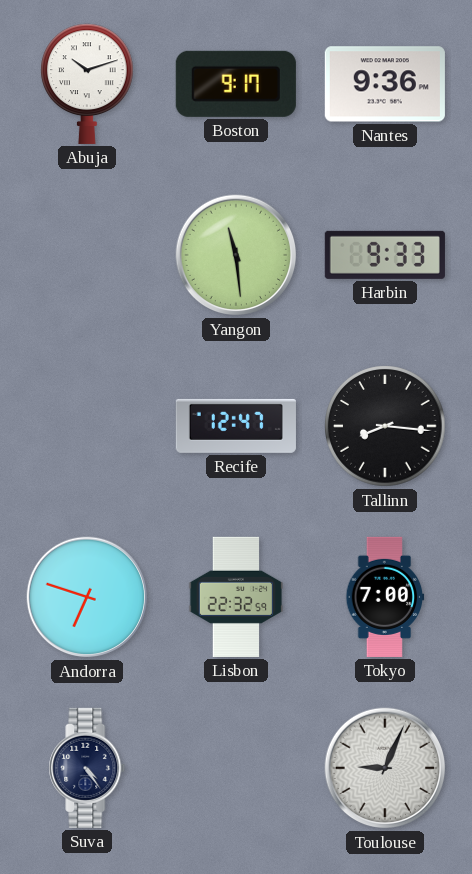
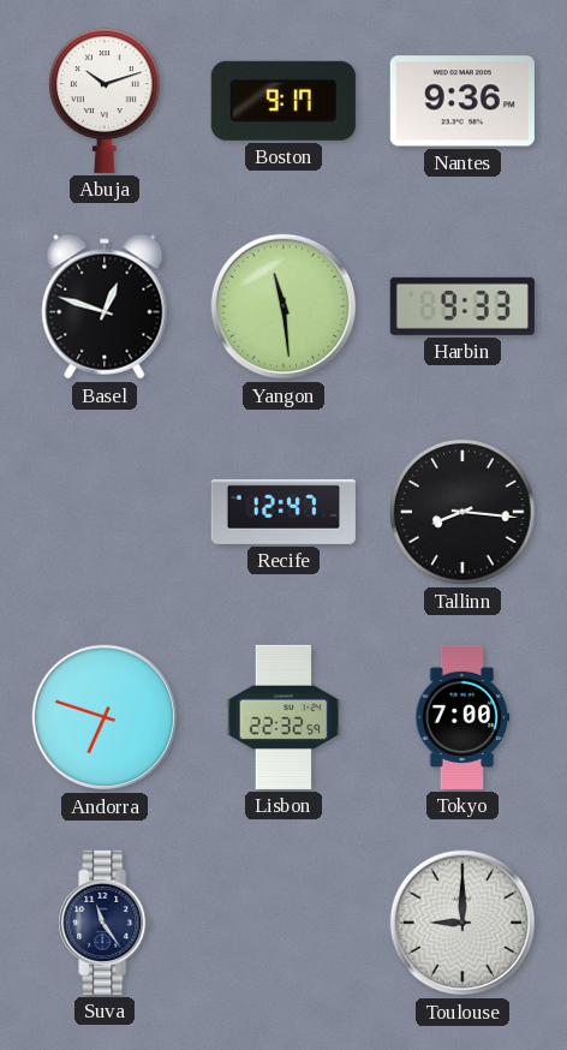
Basel: none -> 12:48 (105, 306)
Suva: 4:24 -> 11:24 (105, 923)
Toulouse: 9:04 -> 9:00 (462, 923)
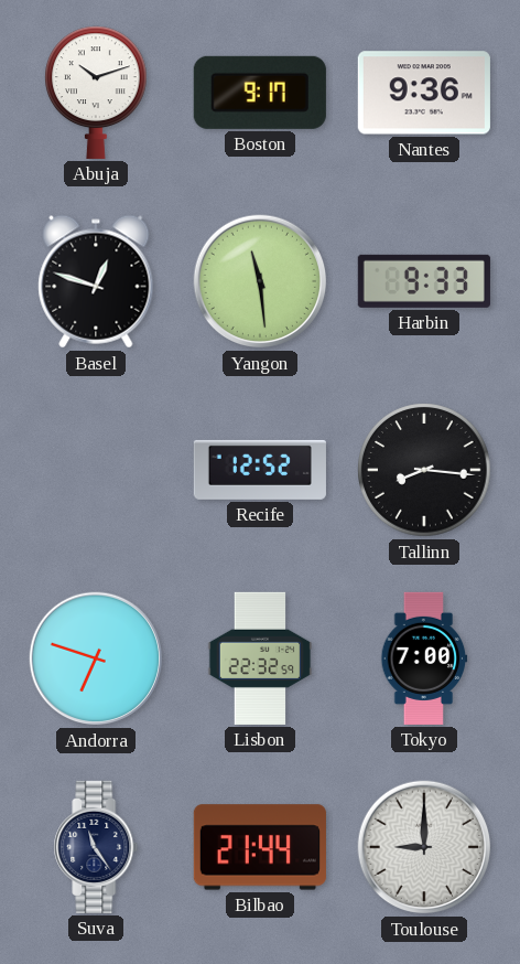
Recife: 12:47 -> 12:52 (260, 470)
Bilbao: none -> 21:44 (260, 847)
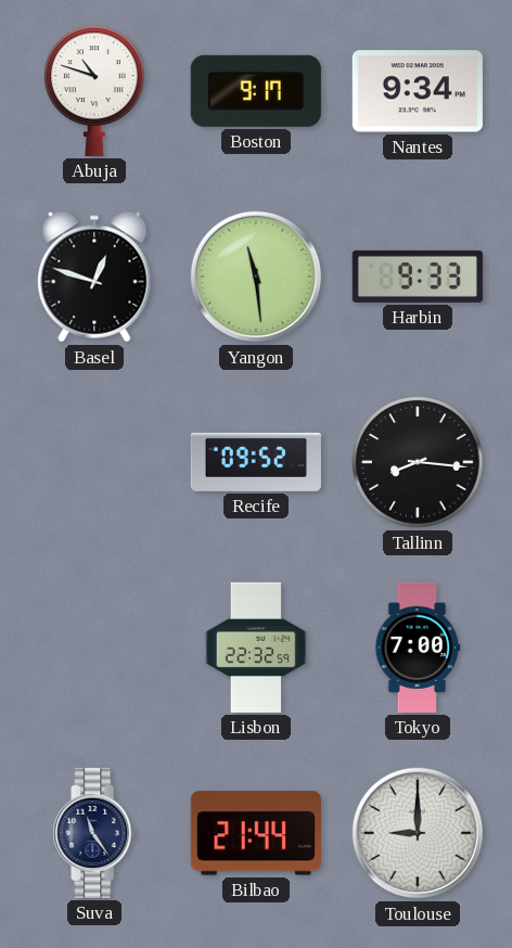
Abuja: 10:12 -> 10:48 (95, 91)
Nantes: 9:36 -> 9:34 (418, 91)
Recife: 12:52 -> 09:52 (256, 462)
Andorra: 6:48 -> none (96, 658)
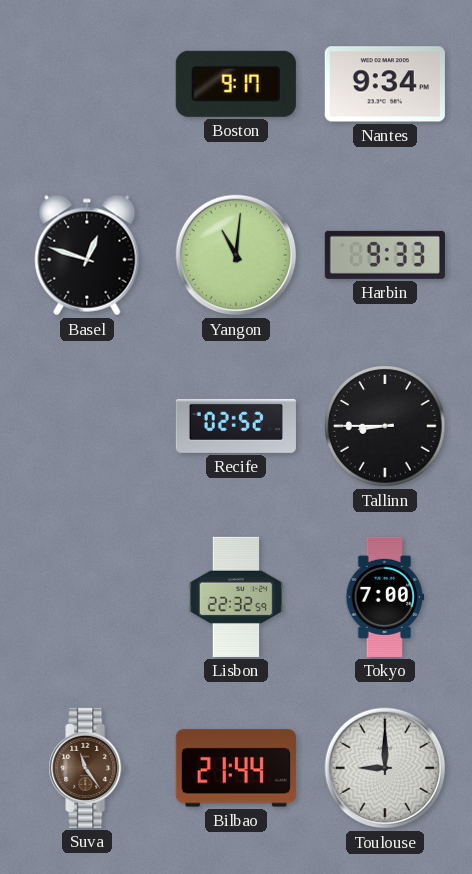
Abuja: 10:48 -> none (95, 91)
Yangon: 11:29 -> 11:01 (236, 255)
Recife: 09:52 -> 02:52 (236, 426)
Tallinn: 8:16 -> 8:45 (385, 426)
Suva dial: navy -> brown (87, 768)
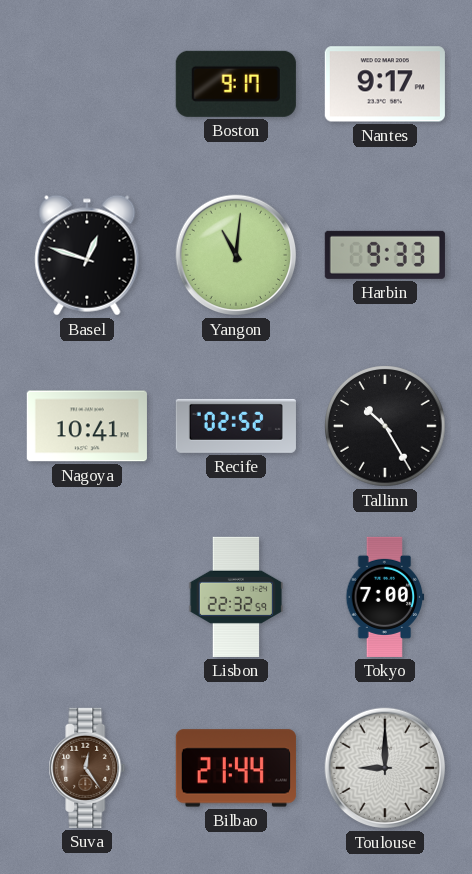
Nantes: 9:34 -> 9:17 (385, 84)
Nagoya: none -> 10:41 (87, 426)
Tallinn: 8:45 -> 10:25 (385, 426)
Suva: 11:24 -> 12:24 (87, 768)
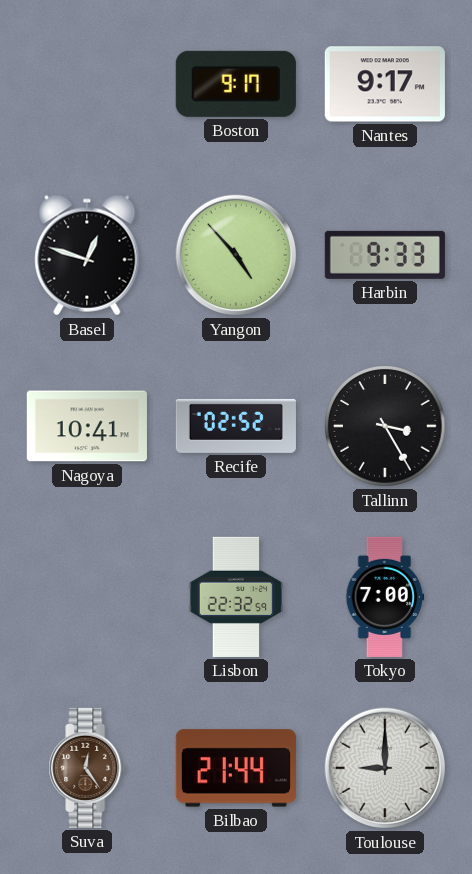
Yangon: 11:01 -> 4:53 (236, 255)
Tallinn: 10:25 -> 3:25 (385, 426)
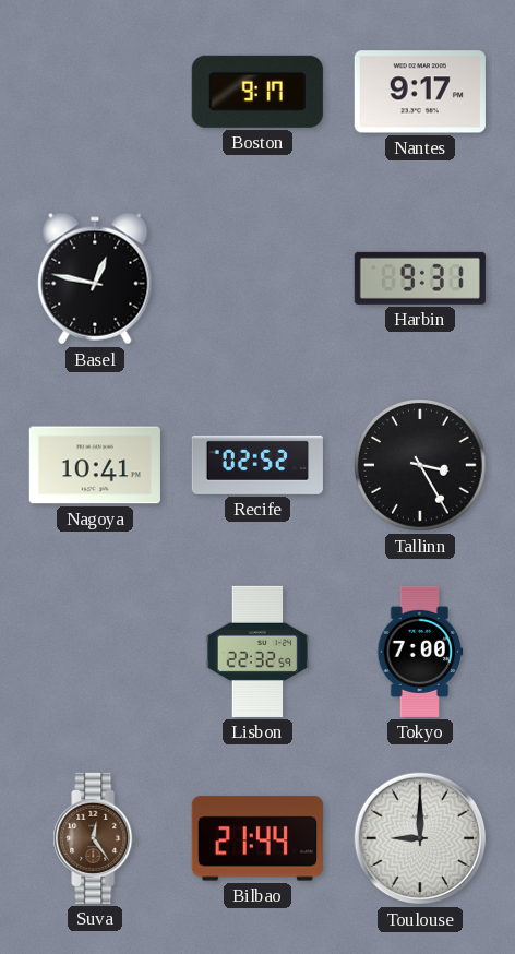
Basel: 12:48 -> 12:47 (95, 278)
Yangon: 4:53 -> none (236, 255)
Harbin: 9:33 -> 9:31 (420, 278)
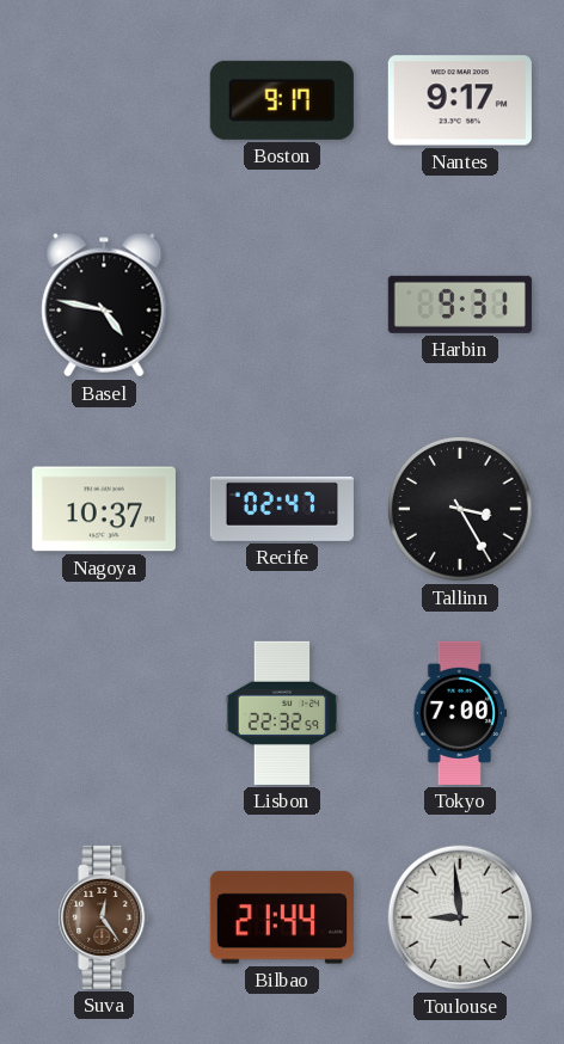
Basel: 12:47 -> 4:47 (104, 305)
Nagoya: 10:41 -> 10:37 (104, 509)
Recife: 02:52 -> 02:47 (282, 509)
Toulouse: 9:00 -> 8:59 (460, 917)
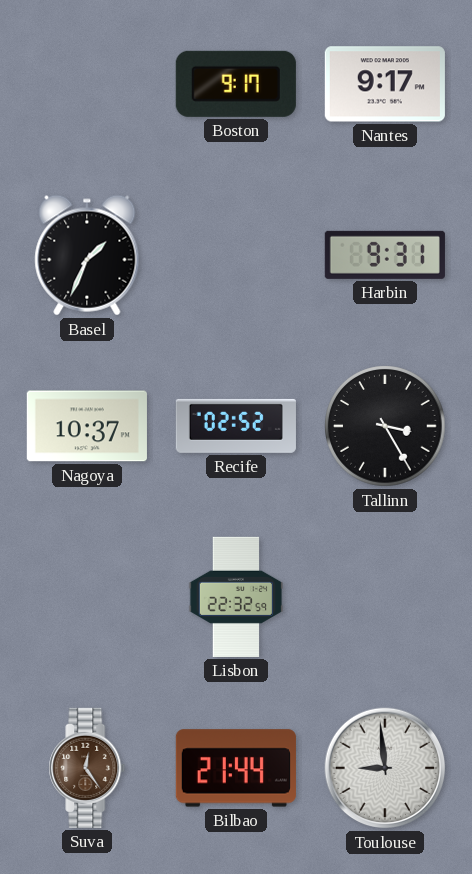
Basel: 4:47 -> 1:34 (87, 255)
Recife: 02:47 -> 02:52 (236, 426)
Tokyo: 7:00 -> none (460, 713)
